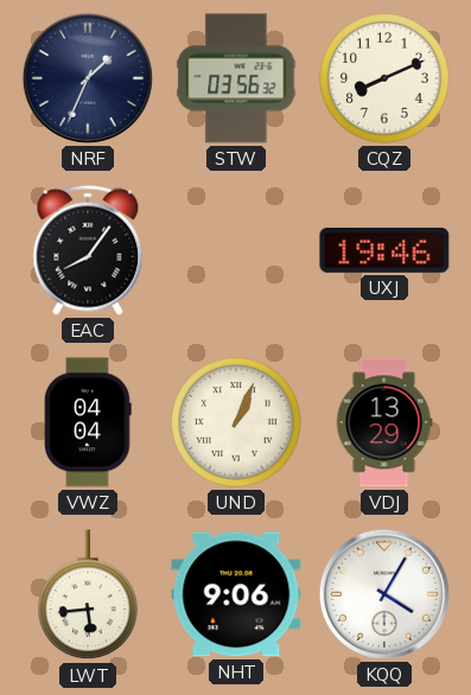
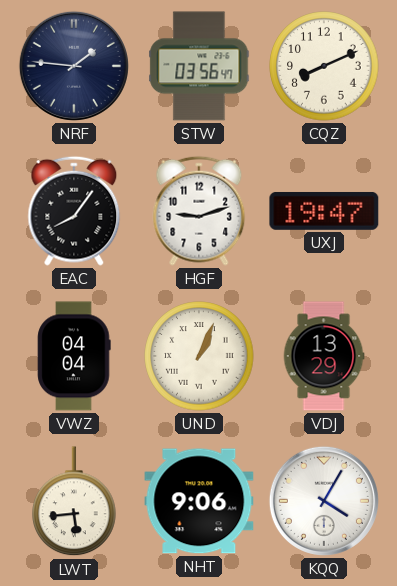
NRF: 1:34 -> 1:46 (74, 66)
STW: 03:56:32 -> 03:56:47 (199, 66)
HGF: none -> 9:12 (199, 211)
UXJ: 19:46 -> 19:47 (324, 211)
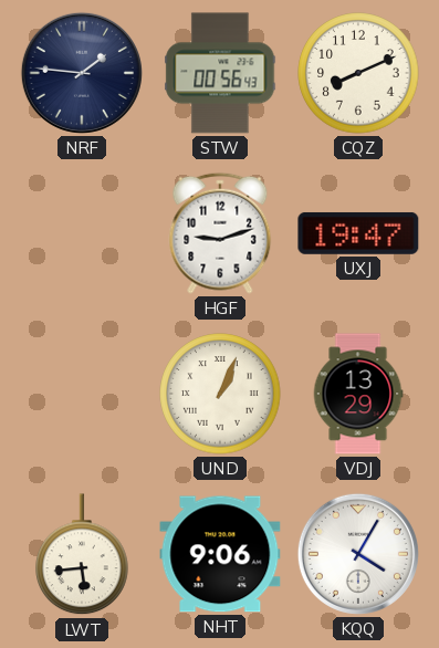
STW: 03:56 -> 00:56 (220, 73)
EAC: 8:06 -> none (74, 211)
VWZ: 04:04 -> none (74, 356)
